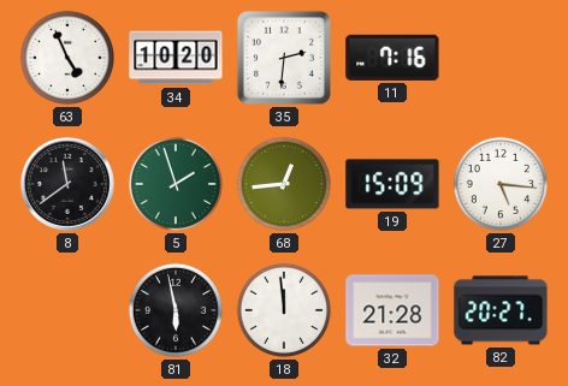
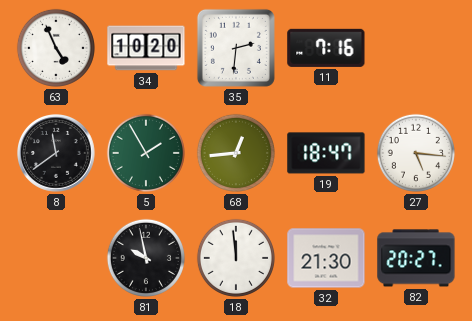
5: 1:57 -> 1:55 (146, 153)
19: 15:09 -> 18:47 (326, 153)
81: 5:58 -> 9:58 (146, 258)
32: 21:28 -> 21:30 (326, 258)
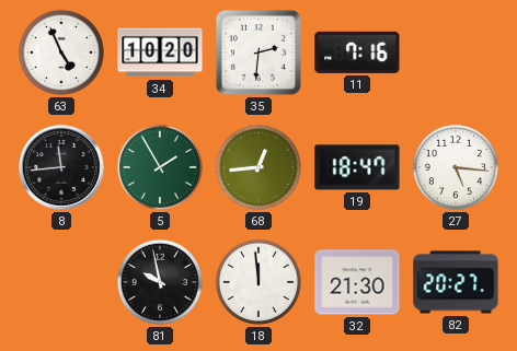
8: 11:39 -> 11:44 (62, 168)
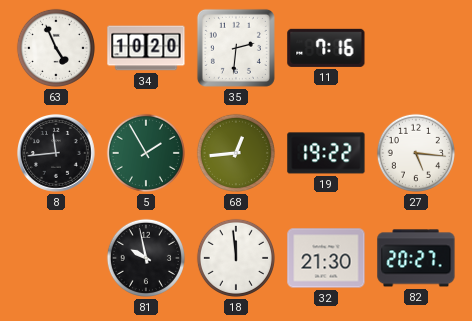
19: 18:47 -> 19:22 (326, 153)
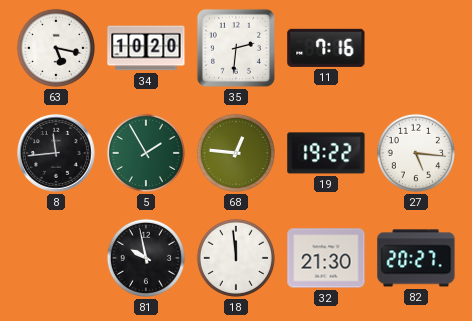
63: 4:56 -> 5:17 (56, 48)
68: 12:44 -> 12:46 (236, 153)
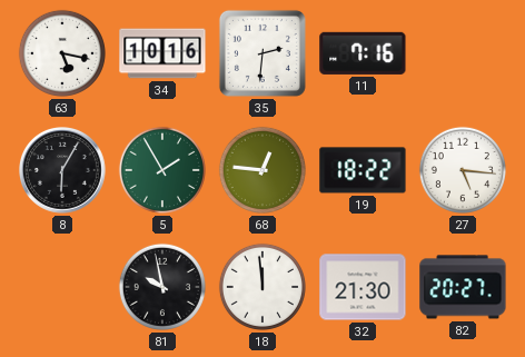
34: 10:20 -> 10:16 (162, 53)
8: 11:44 -> 6:05 (63, 171)
19: 19:22 -> 18:22 (363, 170)
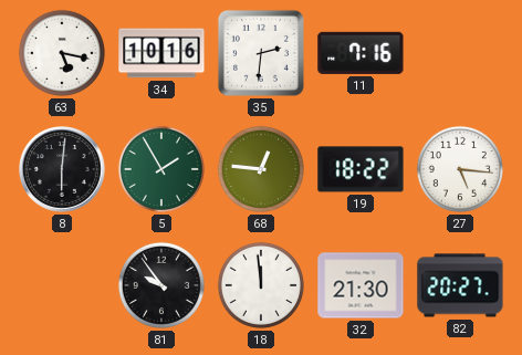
8: 6:05 -> 6:01 (63, 170)
81: 9:58 -> 9:54 (161, 285)
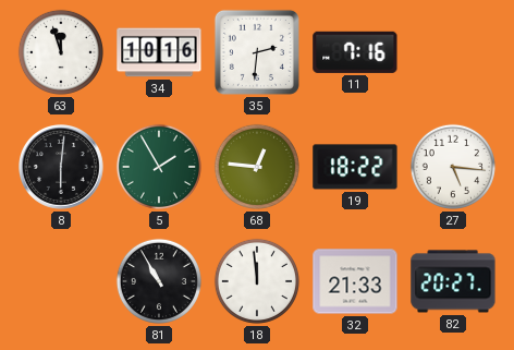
63: 5:17 -> 11:57 (61, 52)
81: 9:54 -> 10:55 (159, 281)
32: 21:30 -> 21:33 (355, 281)
